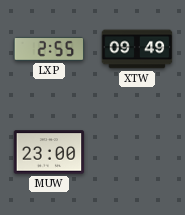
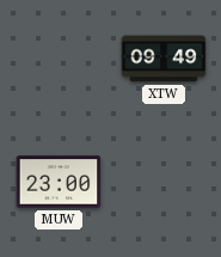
LXP: 2:55 -> none (49, 49)
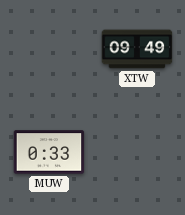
MUW: 23:00 -> 0:33 (49, 152)
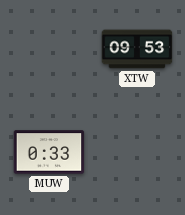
XTW: 09:49 -> 09:53 (137, 49)
